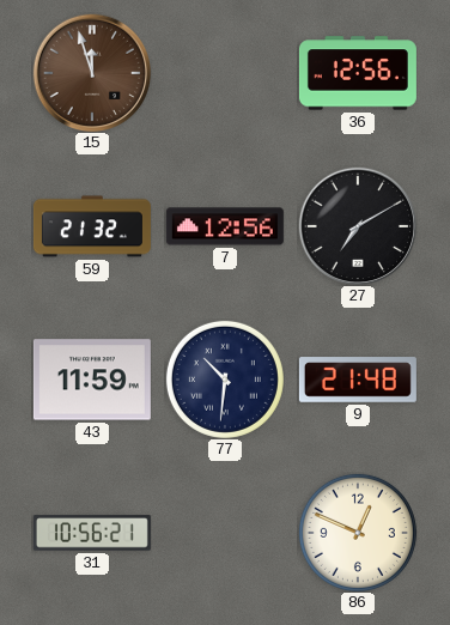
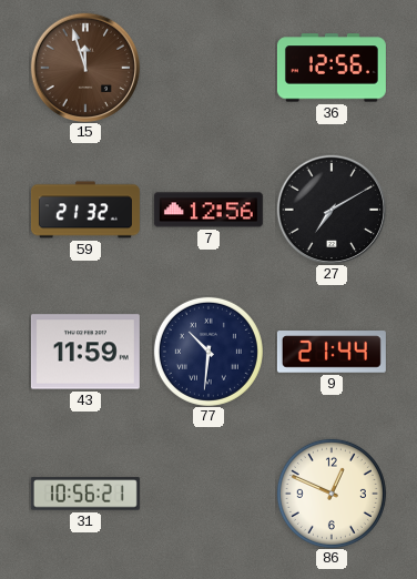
9: 21:48 -> 21:44 (332, 352)
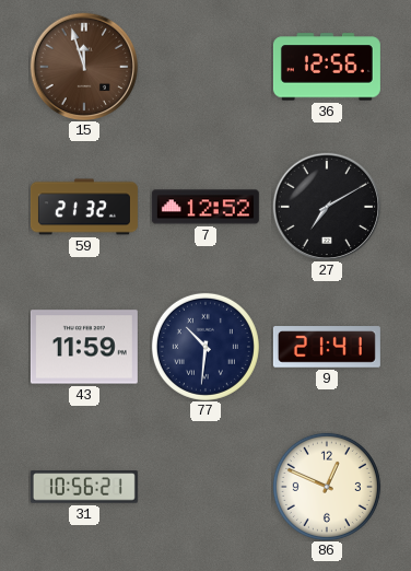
7: 12:56 -> 12:52 (205, 207)
9: 21:44 -> 21:41 (327, 347)
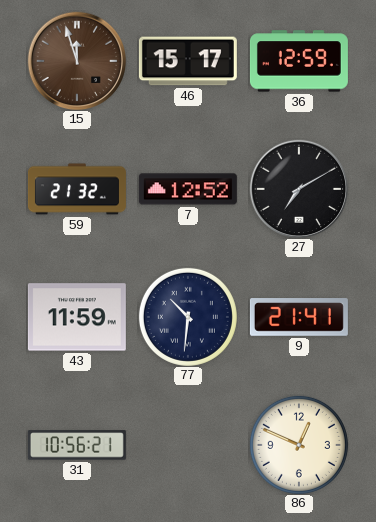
46: none -> 15:17 (188, 61)
36: 12:56 -> 12:59 (299, 61)
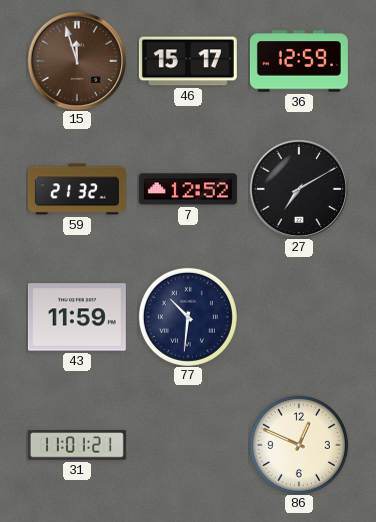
9: 21:41 -> none (299, 317)
31: 10:56 -> 11:01 (77, 445)
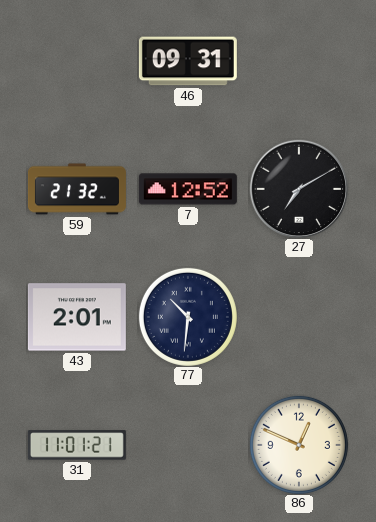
15: 11:57 -> none (76, 60)
46: 15:17 -> 09:31 (188, 61)
36: 12:59 -> none (299, 61)
43: 11:59 -> 2:01 (77, 317)
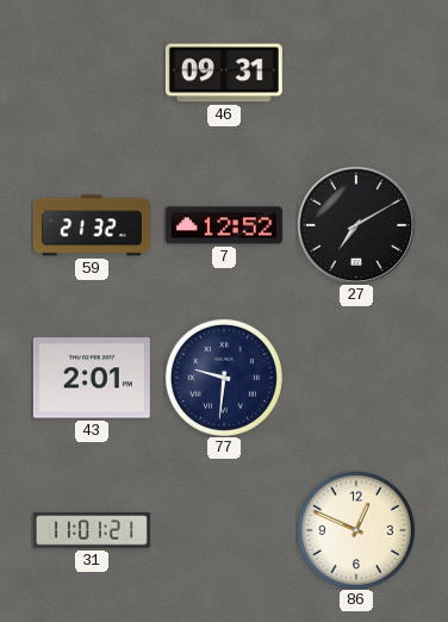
77: 10:31 -> 9:31 (224, 378)
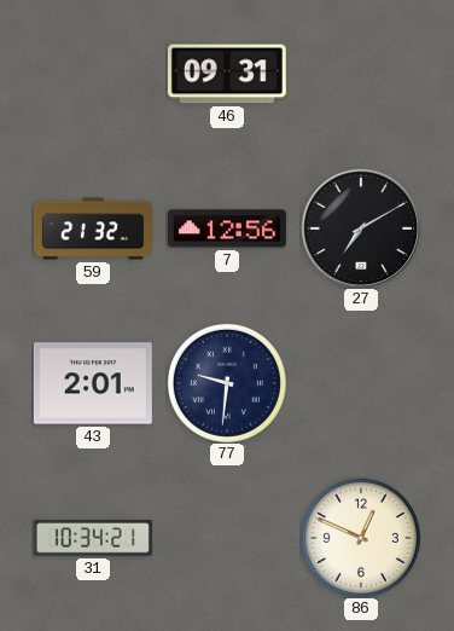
7: 12:52 -> 12:56 (227, 228)
31: 11:01 -> 10:34 (93, 538)
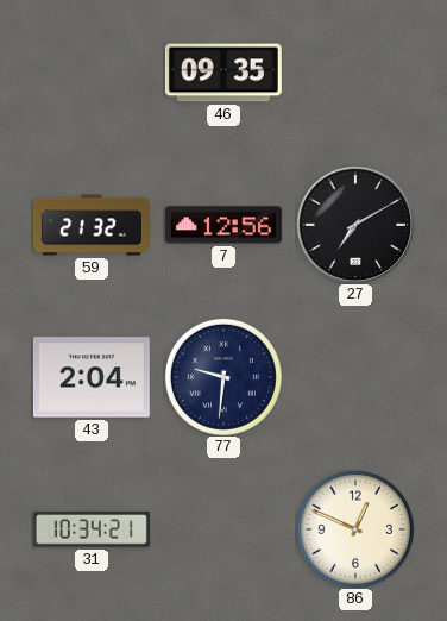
46: 09:31 -> 09:35 (223, 73)
43: 2:01 -> 2:04 (92, 377)
